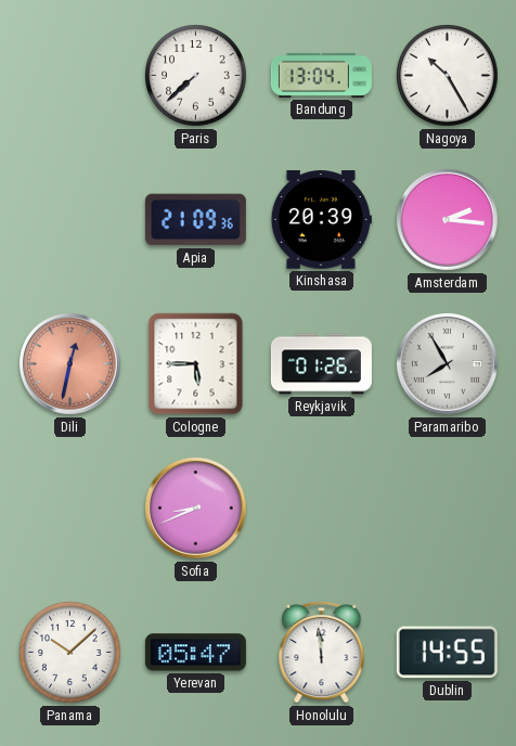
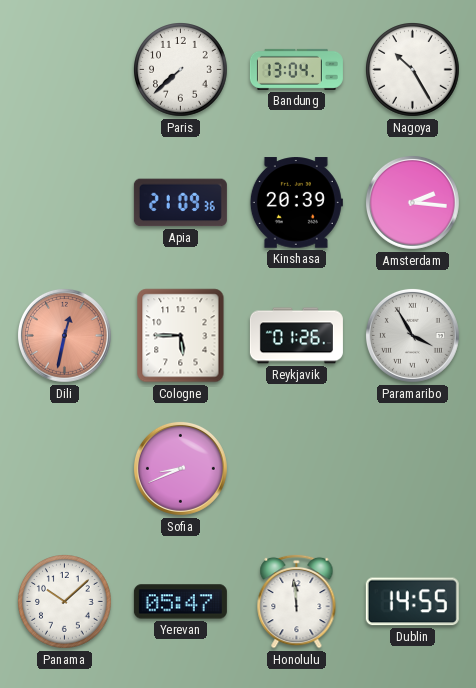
Paramaribo: 7:55 -> 3:55 (412, 335)
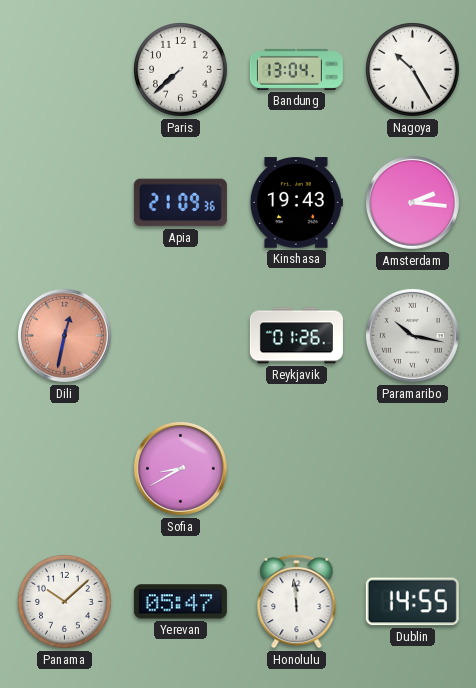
Kinshasa: 20:39 -> 19:43 (296, 203)
Cologne: 5:45 -> none (181, 336)
Paramaribo: 3:55 -> 10:17 (412, 335)
Sofia: 8:41 -> 8:40 (180, 468)
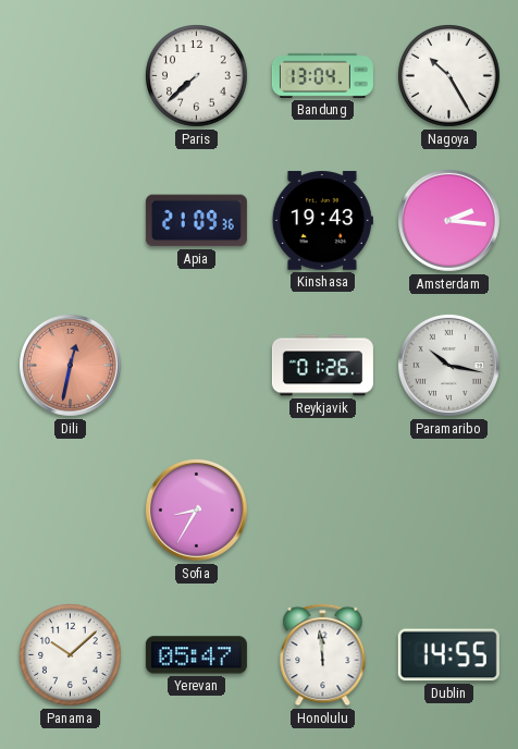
Sofia: 8:40 -> 8:35 (196, 509)
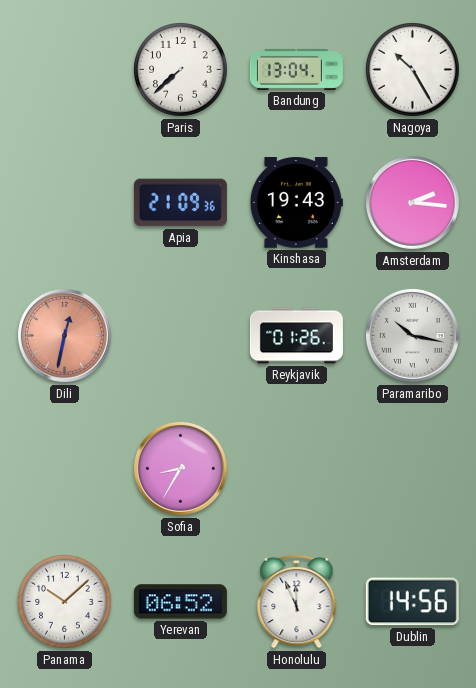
Yerevan: 05:47 -> 06:52 (180, 602)
Honolulu: 11:59 -> 11:56 (297, 601)
Dublin: 14:55 -> 14:56 (412, 602)
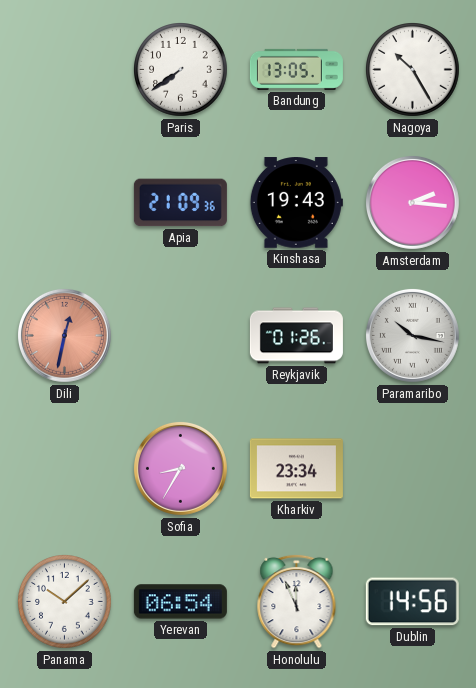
Paris: 7:38 -> 7:39 (181, 70)
Bandung: 13:04 -> 13:05 (296, 69)
Kharkiv: none -> 23:34 (296, 469)
Yerevan: 06:52 -> 06:54 (180, 602)
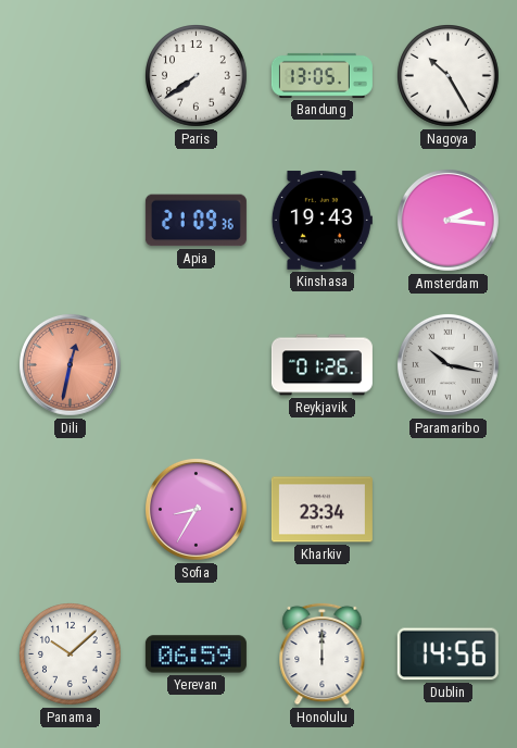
Yerevan: 06:54 -> 06:59 (196, 654)
Honolulu: 11:56 -> 12:00 (323, 653)
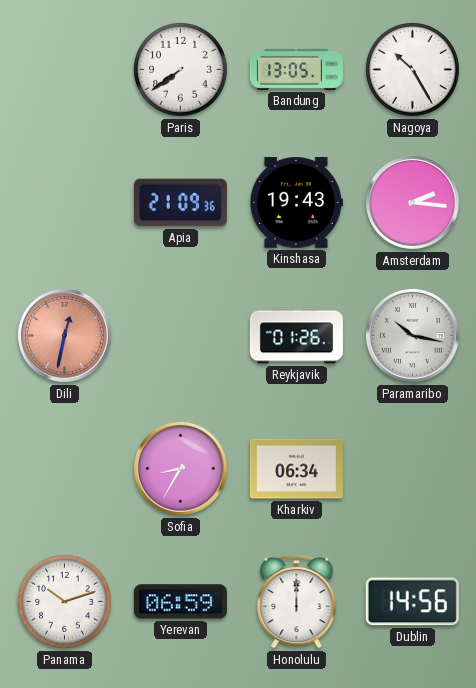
Kharkiv: 23:34 -> 06:34 (296, 469)
Panama: 10:08 -> 10:12 (65, 602)
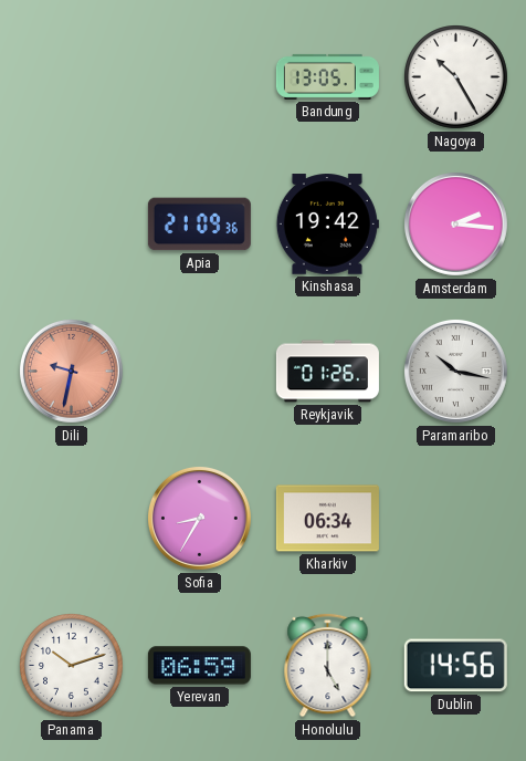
Paris: 7:39 -> none (181, 70)
Kinshasa: 19:43 -> 19:42 (327, 225)
Dili: 12:32 -> 9:32 (71, 371)
Honolulu: 12:00 -> 5:00 (328, 665)
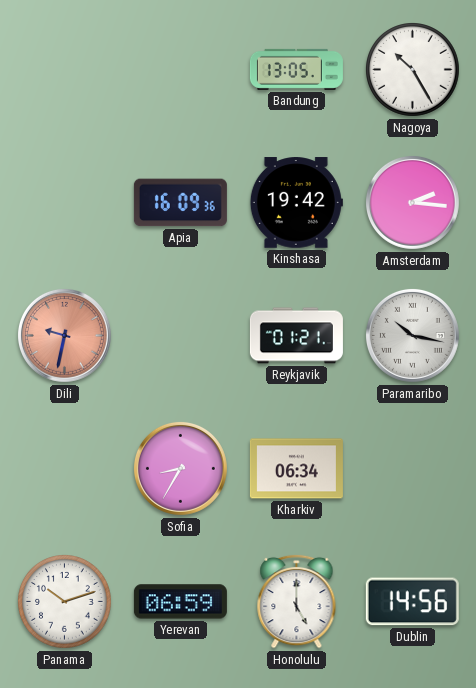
Apia: 21:09 -> 16:09 (180, 203)
Reykjavik: 01:26 -> 01:21 (296, 336)
